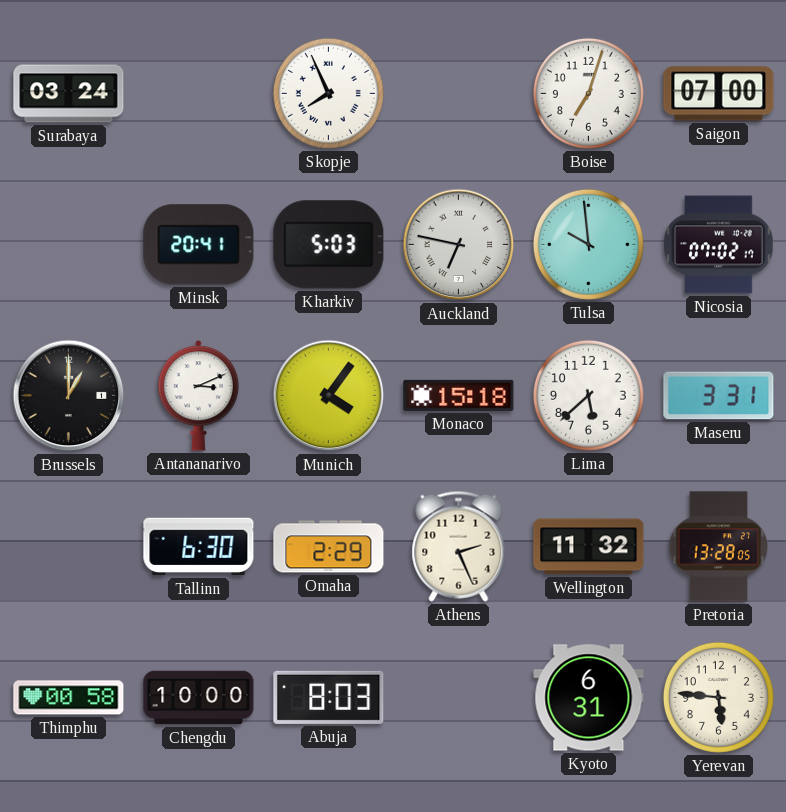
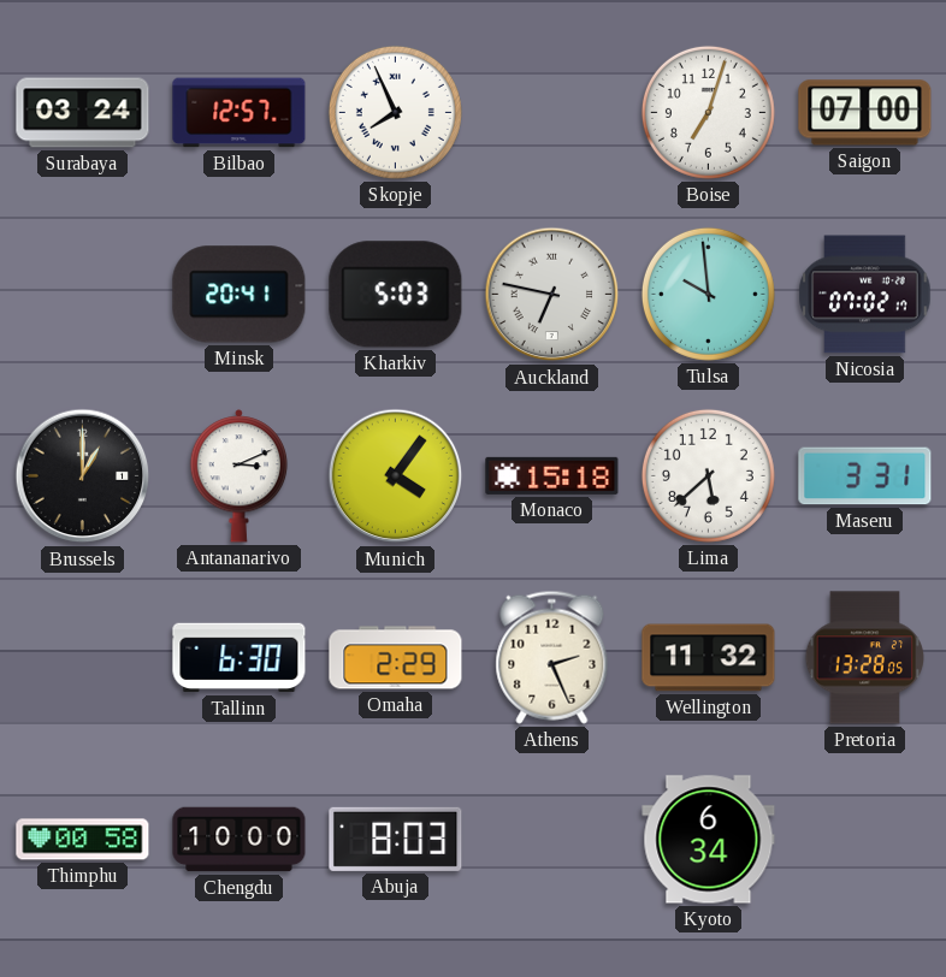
Bilbao: none -> 12:57 (240, 113)
Kyoto: 6:31 -> 6:34 (709, 840)
Yerevan: 5:46 -> none (718, 697)
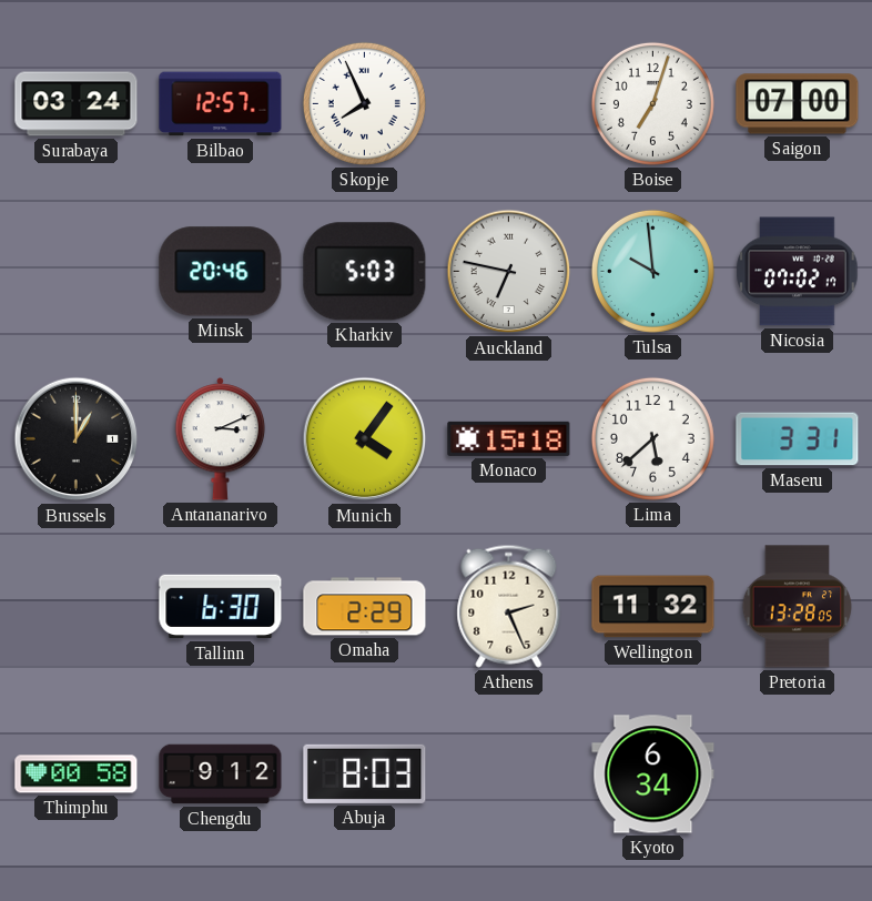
Minsk: 20:41 -> 20:46 (221, 272)
Chengdu: 10:00 -> 9:12 (221, 775)
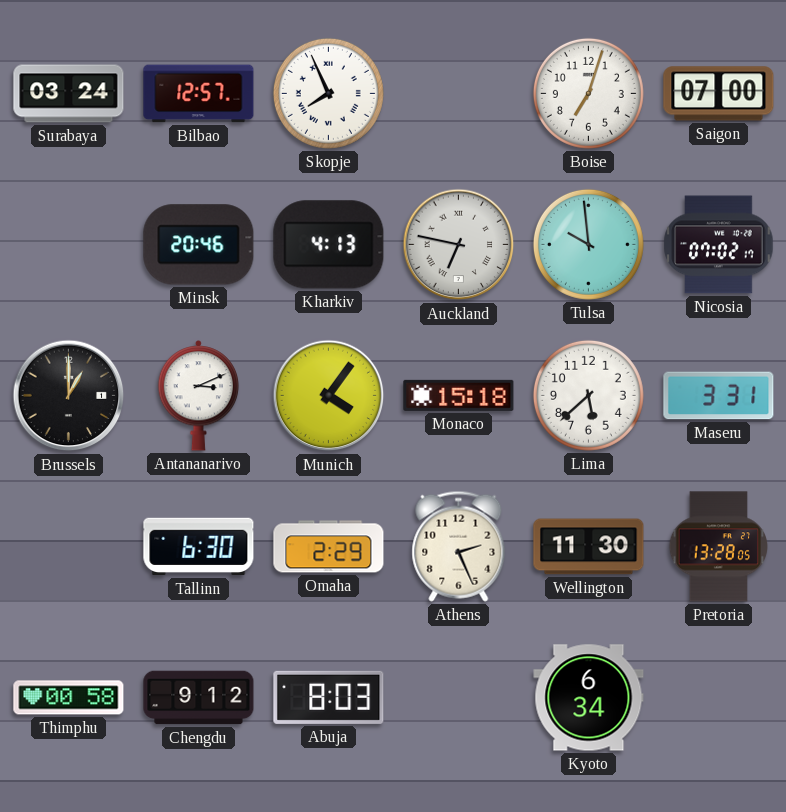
Kharkiv: 5:03 -> 4:13 (329, 245)
Wellington: 11:32 -> 11:30 (589, 547)
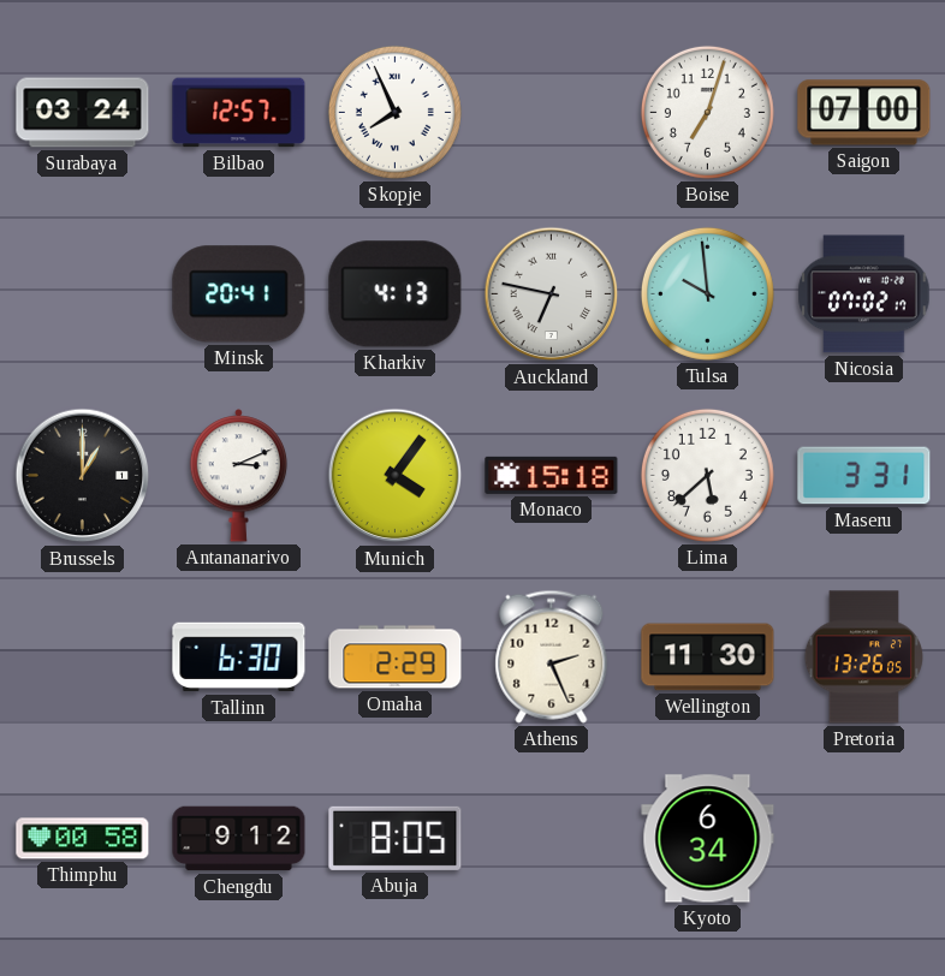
Minsk: 20:46 -> 20:41 (239, 294)
Pretoria: 13:28 -> 13:26 (864, 657)
Abuja: 8:03 -> 8:05 (396, 838)
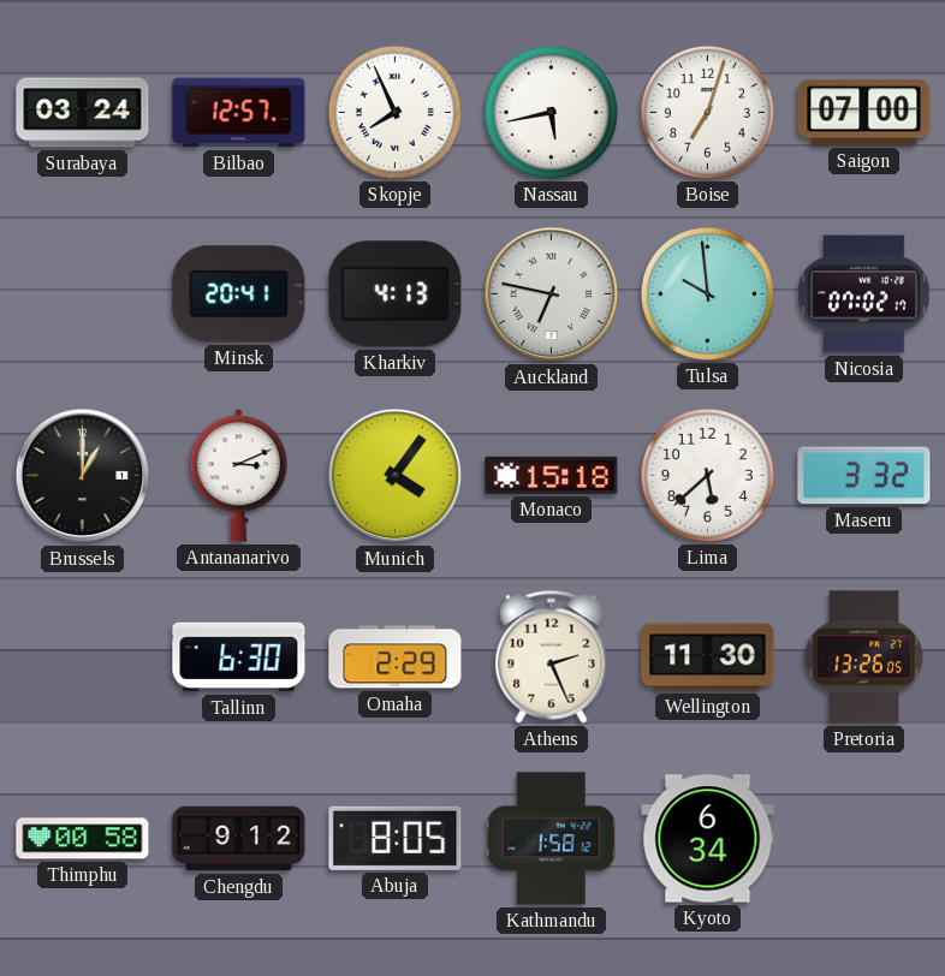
Nassau: none -> 5:43 (551, 112)
Maseru: 3:31 -> 3:32 (864, 476)
Kathmandu: none -> 1:58 (551, 839)
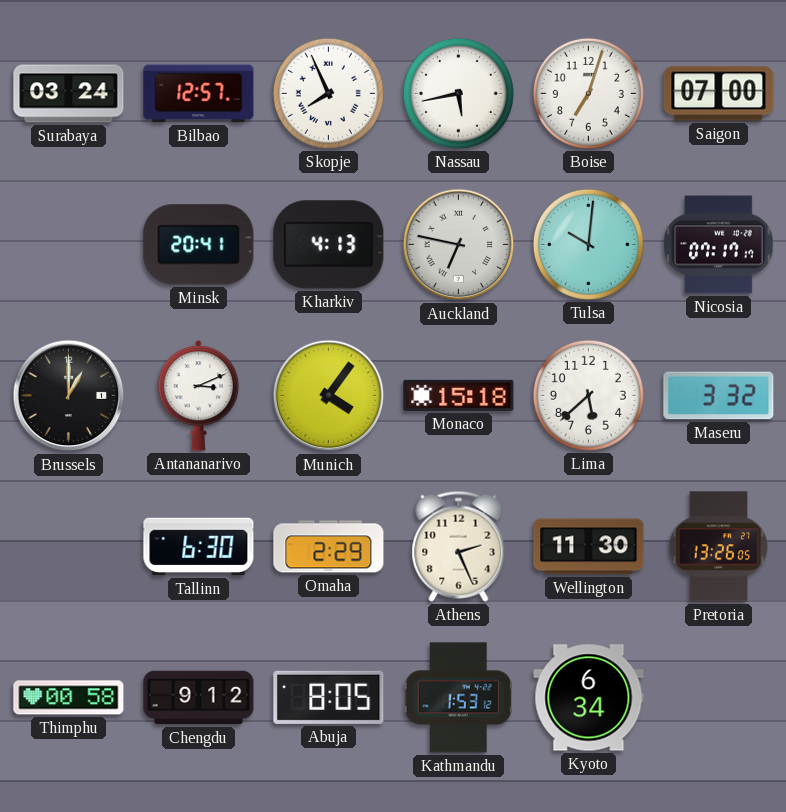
Tulsa: 9:59 -> 10:01 (588, 244)
Nicosia: 07:02 -> 07:17 (719, 245)
Kathmandu: 1:58 -> 1:53 (458, 698)
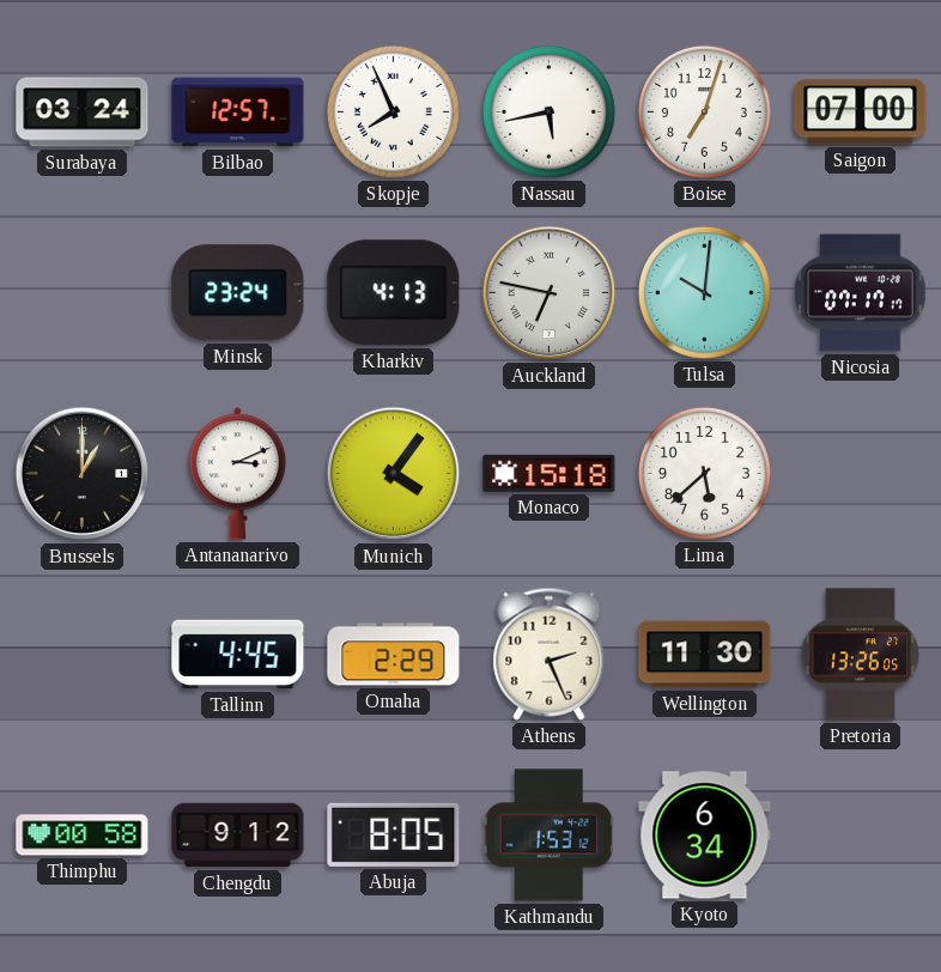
Minsk: 20:41 -> 23:24 (238, 293)
Maseru: 3:32 -> none (719, 396)
Tallinn: 6:30 -> 4:45 (238, 655)
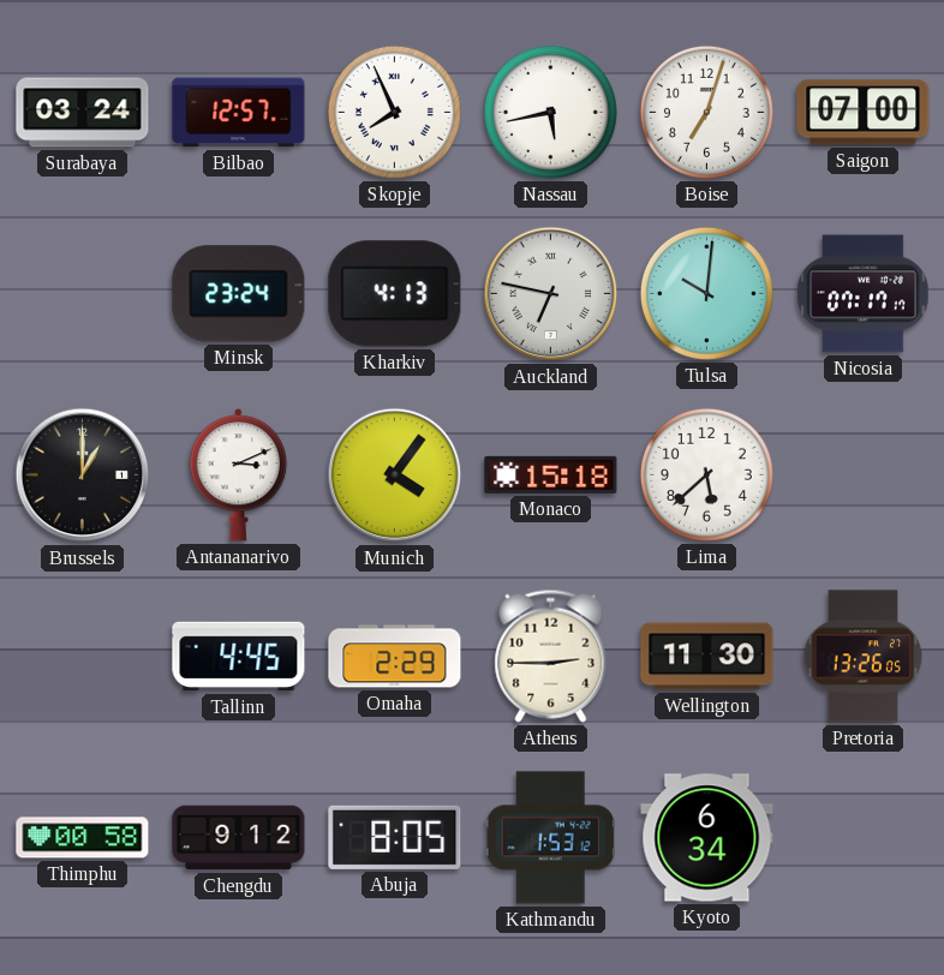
Athens: 2:26 -> 2:45 (551, 656)
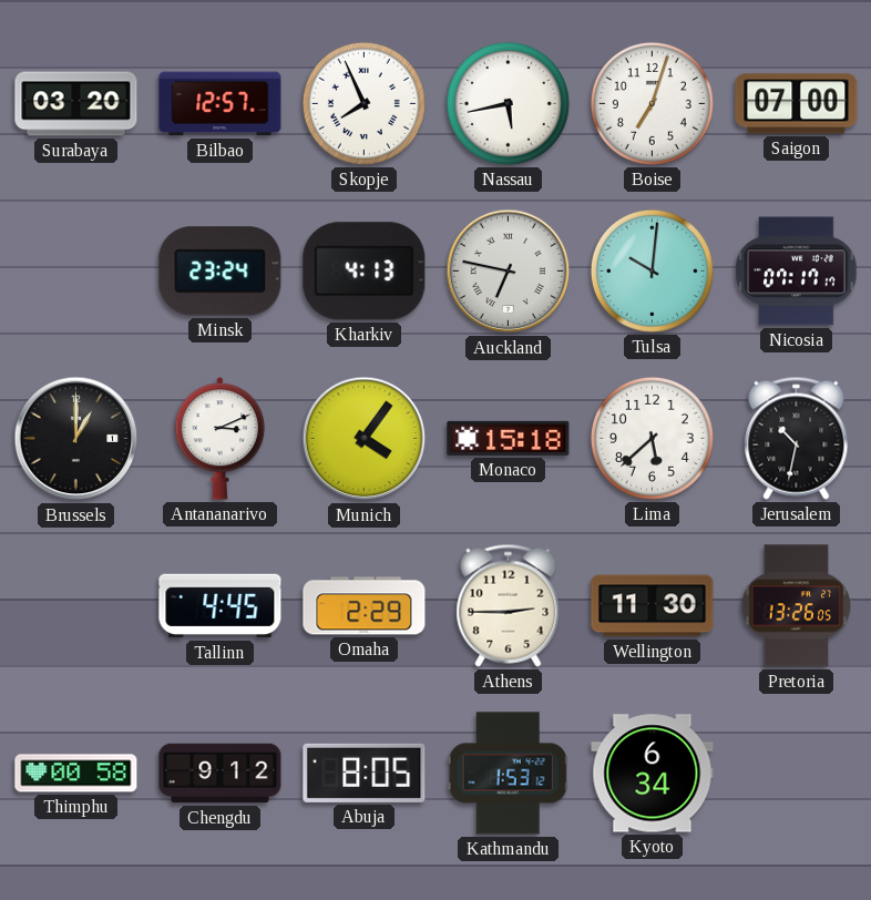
Surabaya: 03:24 -> 03:20 (76, 104)
Jerusalem: none -> 10:32 (797, 438)
